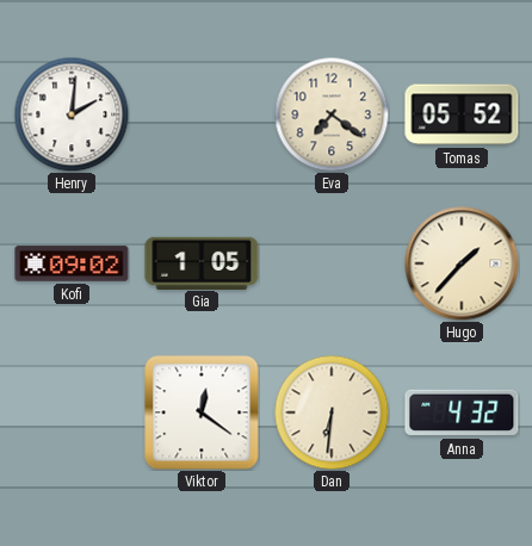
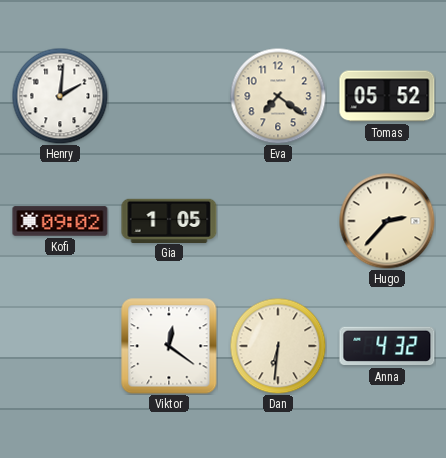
Hugo: 1:37 -> 2:37 (387, 221)
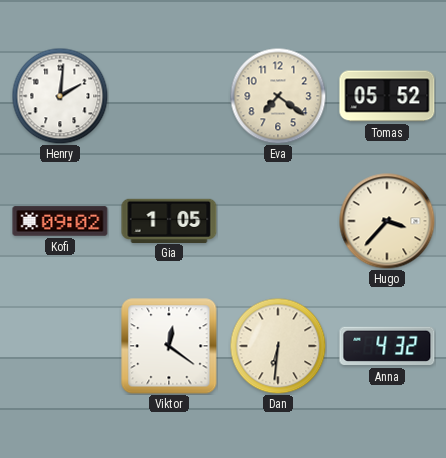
Hugo: 2:37 -> 3:37 (387, 221)
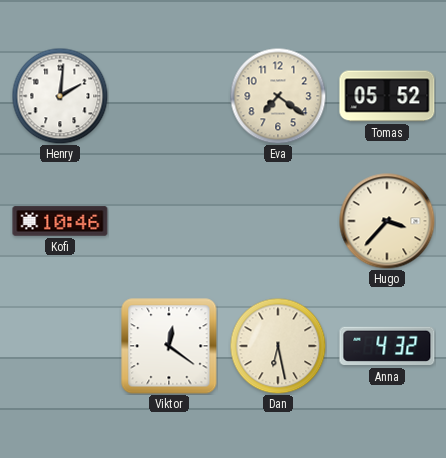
Kofi: 09:02 -> 10:46 (60, 221)
Gia: 1:05 -> none (169, 220)
Dan: 6:31 -> 6:28 (278, 346)
